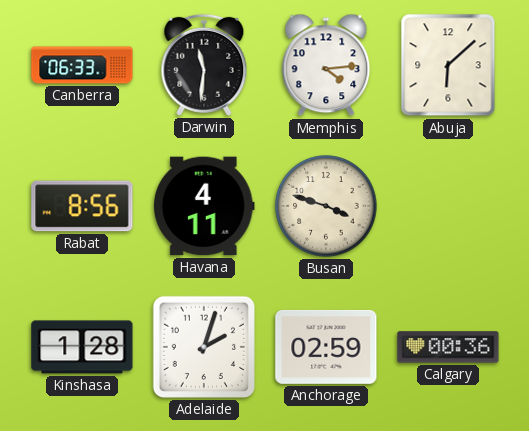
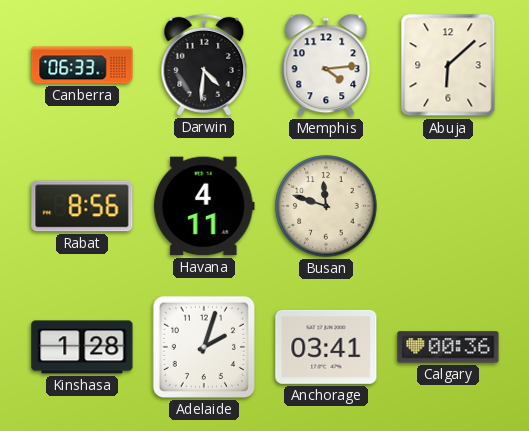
Darwin: 11:31 -> 4:31 (204, 65)
Busan: 3:48 -> 11:48 (326, 206)
Anchorage: 02:59 -> 03:41 (326, 347)
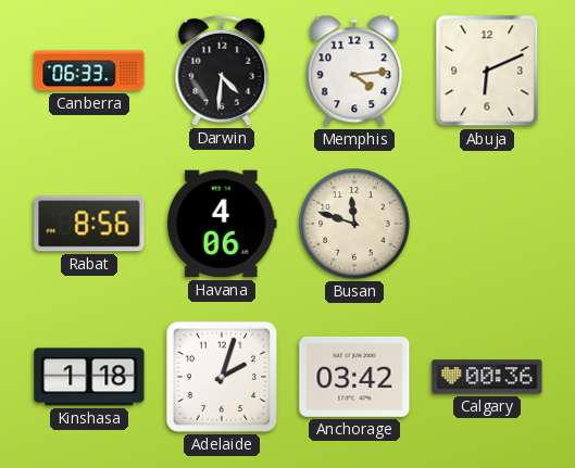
Abuja: 6:08 -> 6:11 (487, 71)
Havana: 4:11 -> 4:06 (222, 224)
Kinshasa: 1:28 -> 1:18 (89, 377)
Anchorage: 03:41 -> 03:42 (354, 377)
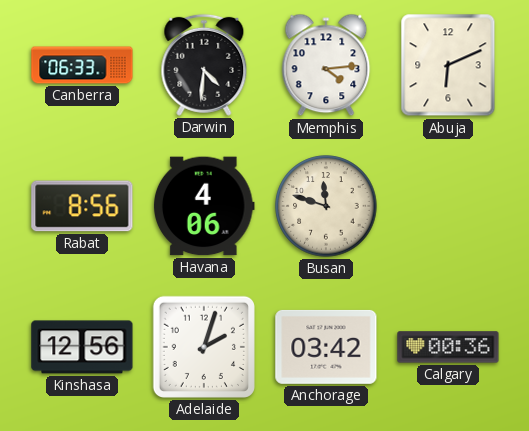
Kinshasa: 1:18 -> 12:56 (82, 347)
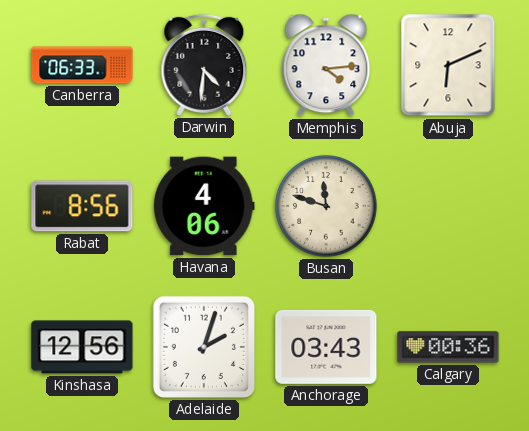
Anchorage: 03:42 -> 03:43 (326, 347)
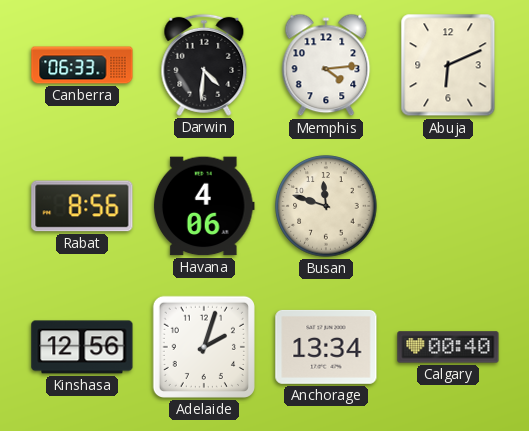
Anchorage: 03:43 -> 13:34 (326, 347)
Calgary: 00:36 -> 00:40 (448, 347)
